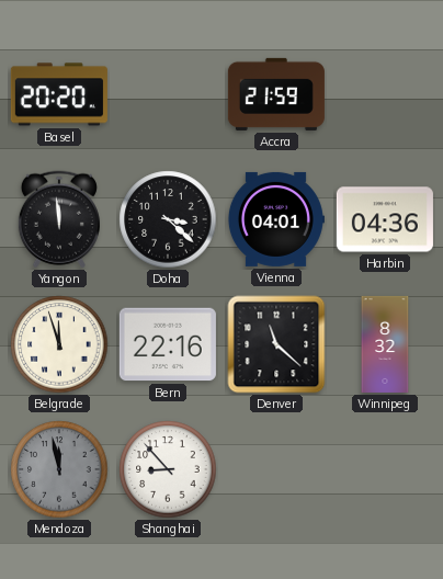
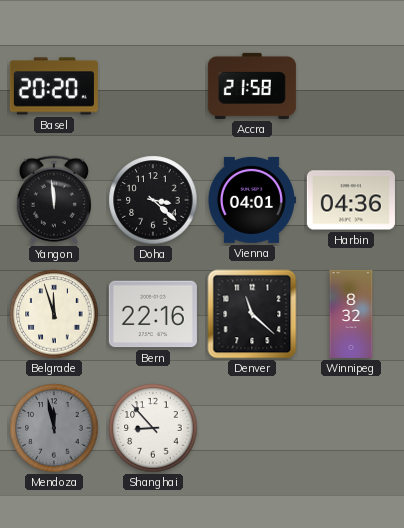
Accra: 21:59 -> 21:58 (252, 86)
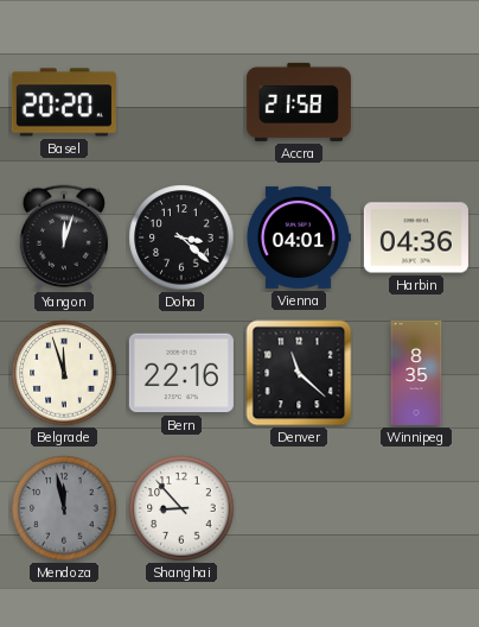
Yangon: 11:59 -> 12:03 (64, 237)
Winnipeg: 8:32 -> 8:35 (416, 373)
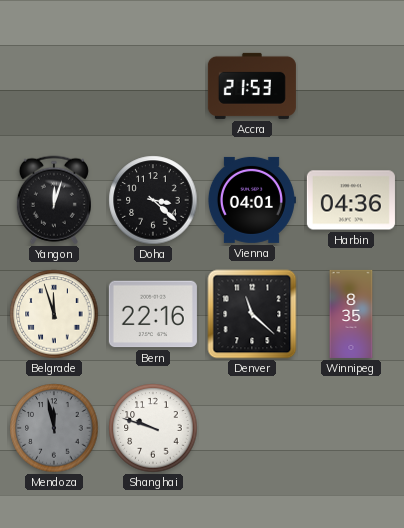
Basel: 20:20 -> none (64, 102)
Accra: 21:58 -> 21:53 (252, 86)
Shanghai: 8:53 -> 9:48 (153, 428)
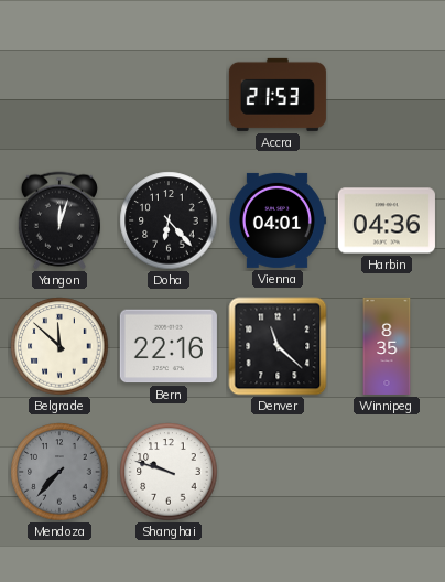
Doha: 3:22 -> 6:23 (169, 220)
Belgrade: 11:57 -> 11:52 (59, 346)
Mendoza: 11:58 -> 7:37 (59, 472)
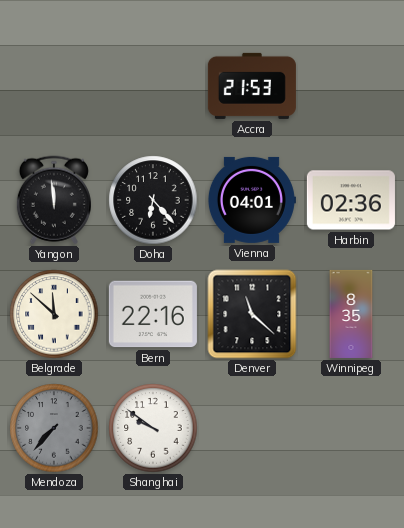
Yangon: 12:03 -> 11:59 (54, 200)
Harbin: 04:36 -> 02:36 (351, 200)
Shanghai: 9:48 -> 9:51 (153, 428)
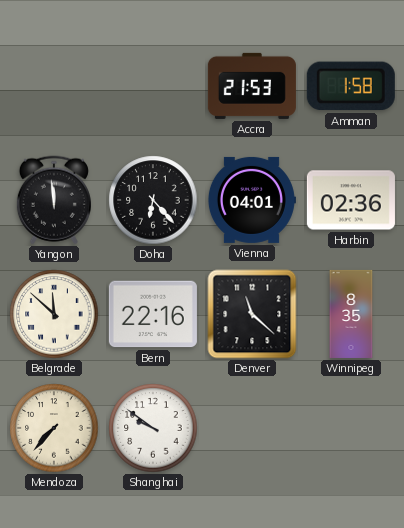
Amman: none -> 1:58 (351, 86)
Mendoza dial: grey -> cream (54, 428)
